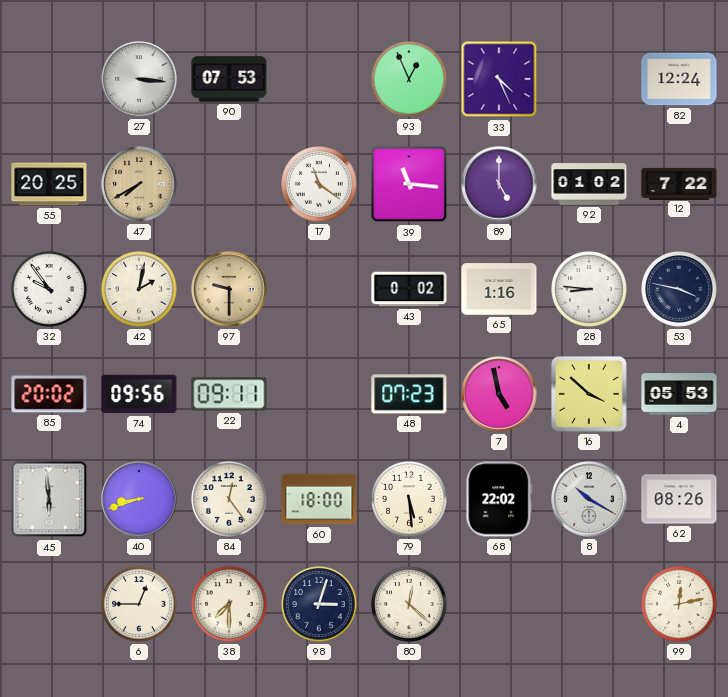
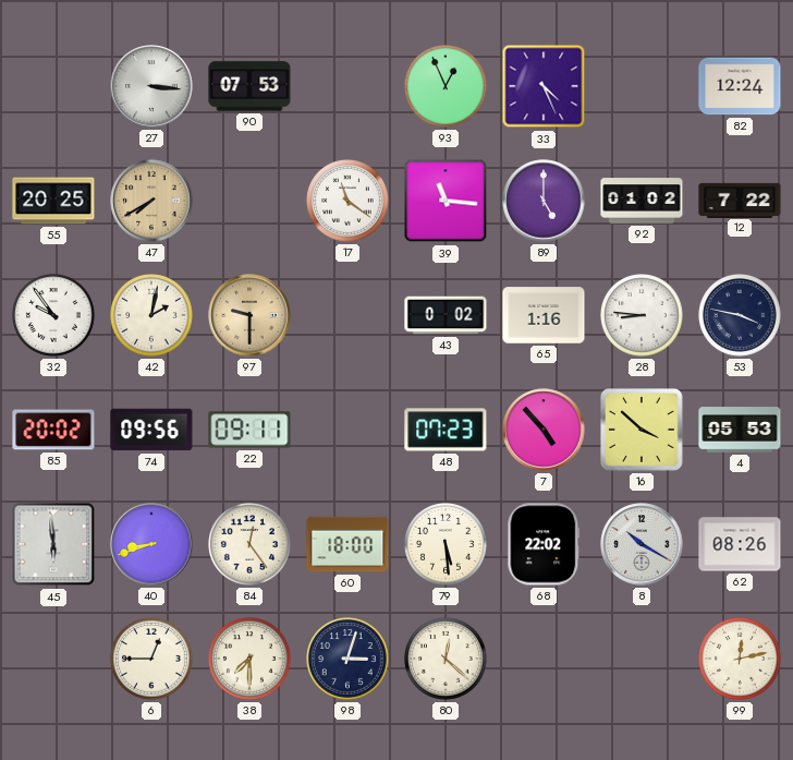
7: 4:58 -> 4:53 (544, 430)
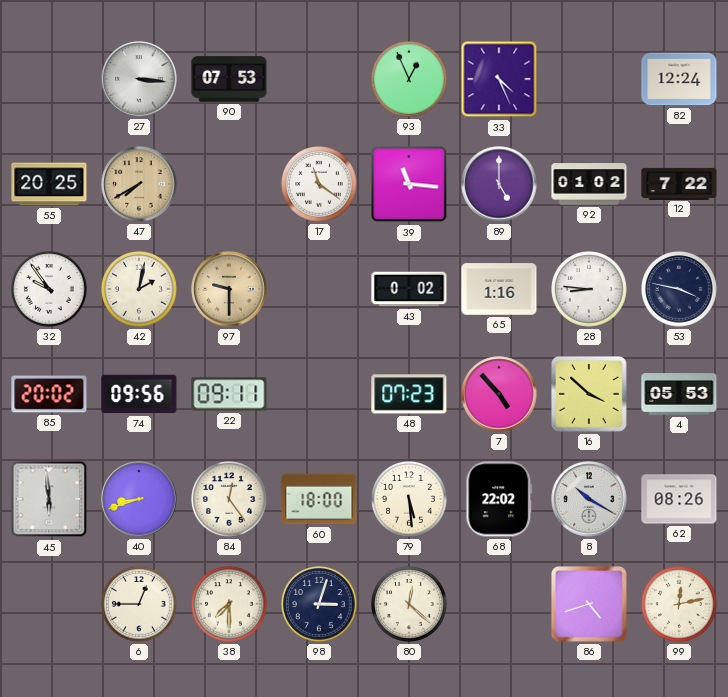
86: none -> 4:42 (590, 605)
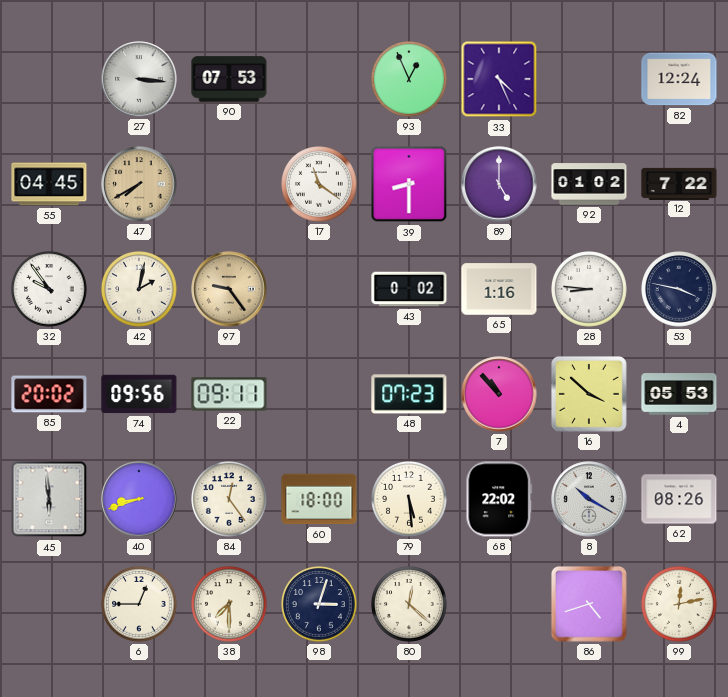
55: 20:25 -> 04:45 (49, 184)
39: 11:16 -> 8:30 (409, 184)
97: 9:30 -> 9:24 (229, 289)
7: 4:53 -> 10:53 (499, 394)
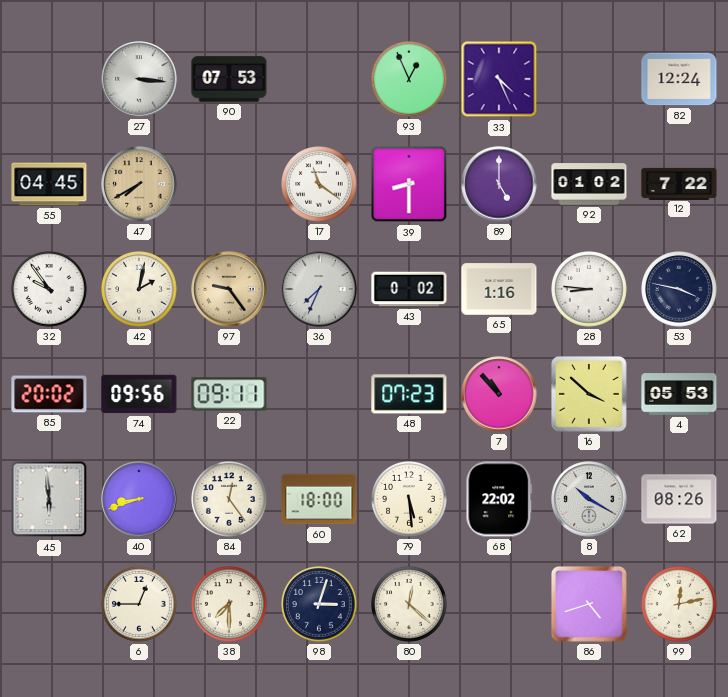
36: none -> 7:34 (319, 289)
